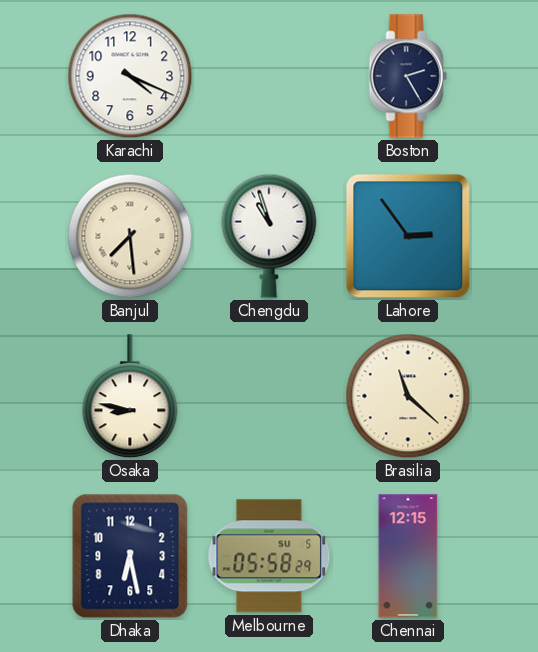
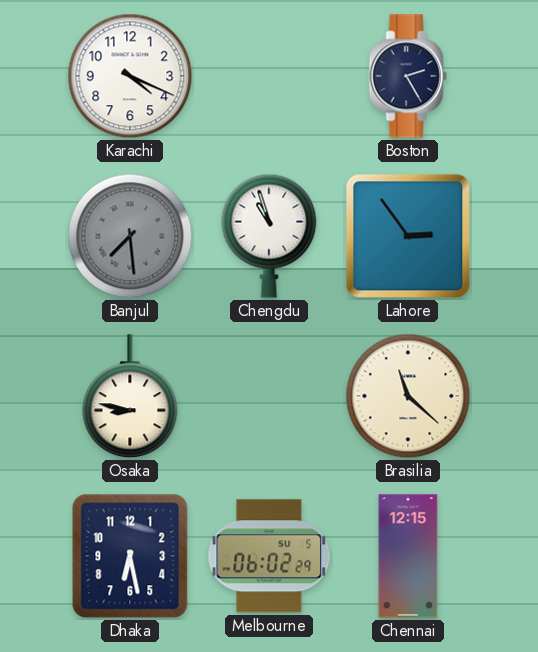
Banjul dial: cream -> grey (130, 236)
Melbourne: 05:58 -> 06:02 (269, 556)
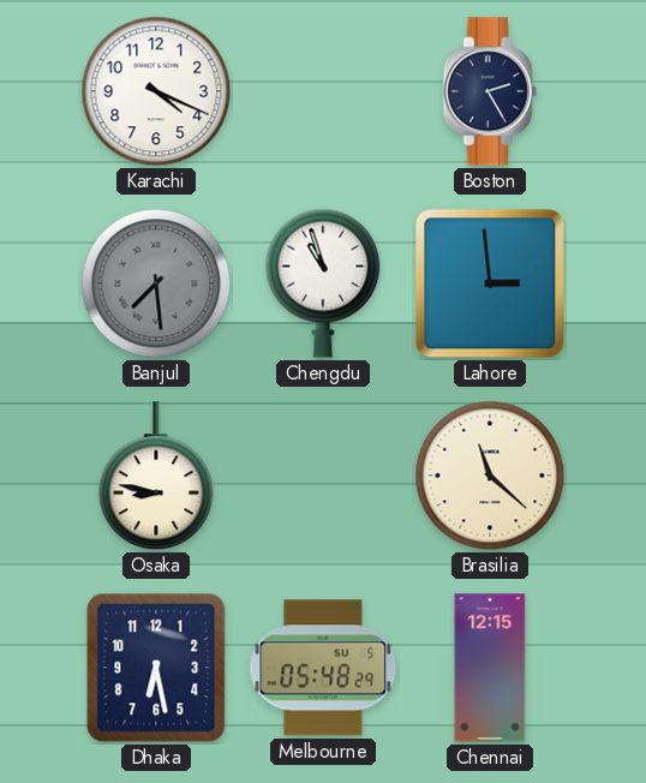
Lahore: 2:54 -> 2:59 (490, 283)
Melbourne: 06:02 -> 05:48 (323, 668)
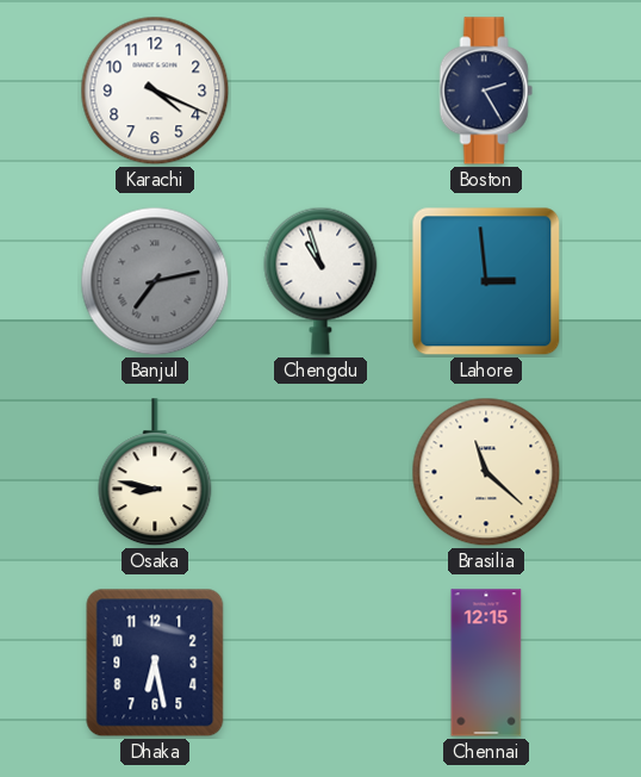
Banjul: 7:29 -> 7:13 (155, 281)
Melbourne: 05:48 -> none (323, 668)
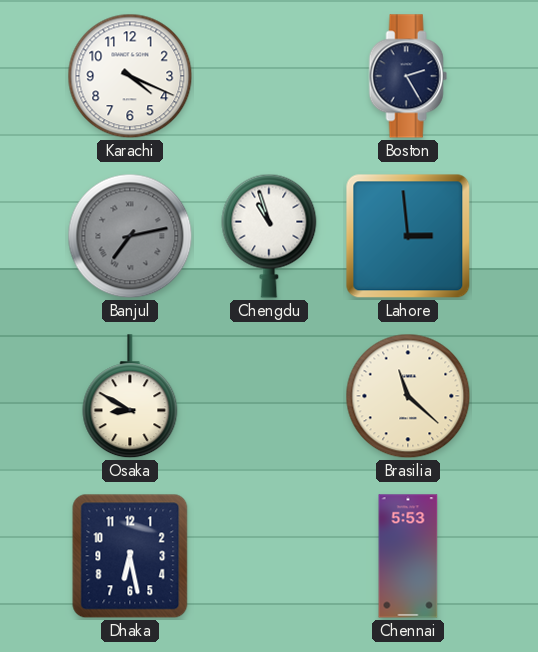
Osaka: 8:47 -> 8:50 (130, 397)
Chennai: 12:15 -> 5:53 (408, 556)
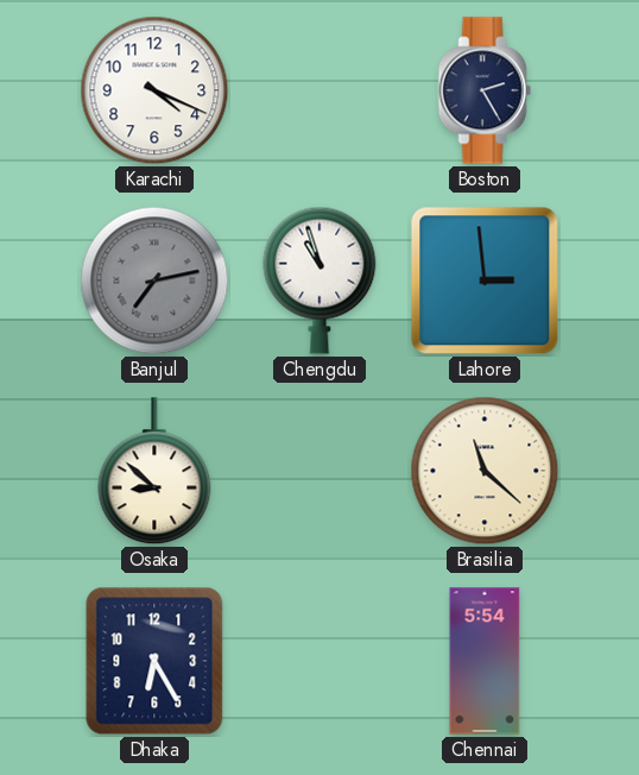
Osaka: 8:50 -> 8:52 (154, 472)
Dhaka: 6:28 -> 6:25 (154, 661)
Chennai: 5:53 -> 5:54 (485, 661)
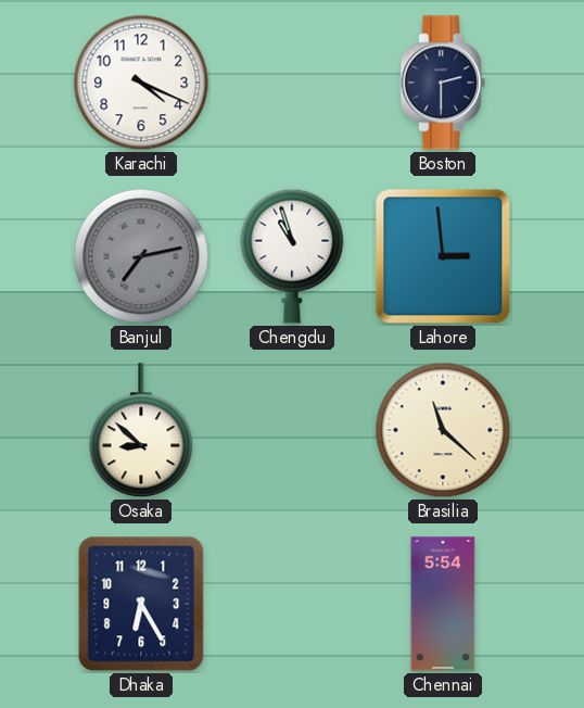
Boston: 2:25 -> 2:30 (443, 83)
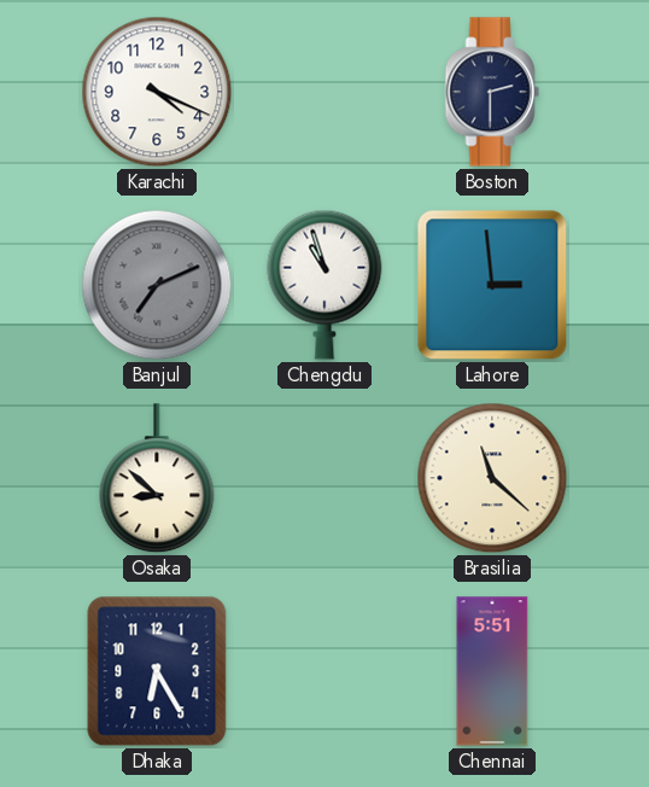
Banjul: 7:13 -> 7:11 (157, 285)
Chennai: 5:54 -> 5:51 (492, 671)
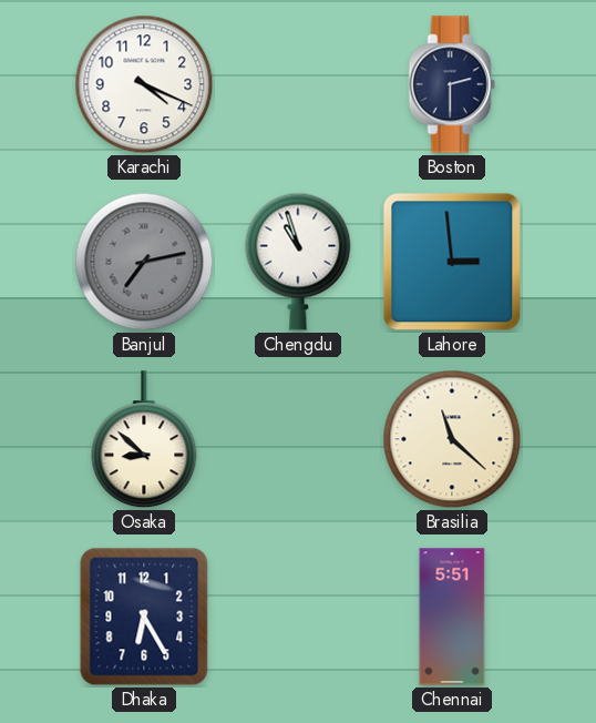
Banjul: 7:11 -> 7:13 (144, 262)
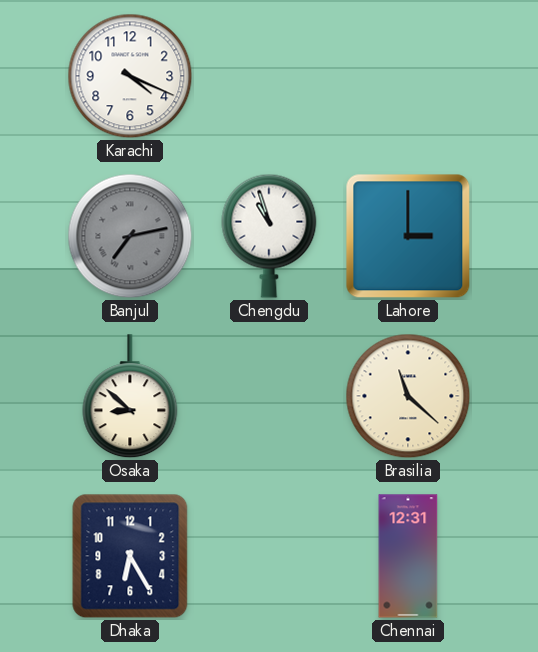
Boston: 2:30 -> none (452, 84)
Lahore: 2:59 -> 3:00 (408, 236)
Chennai: 5:51 -> 12:31 (408, 556)
